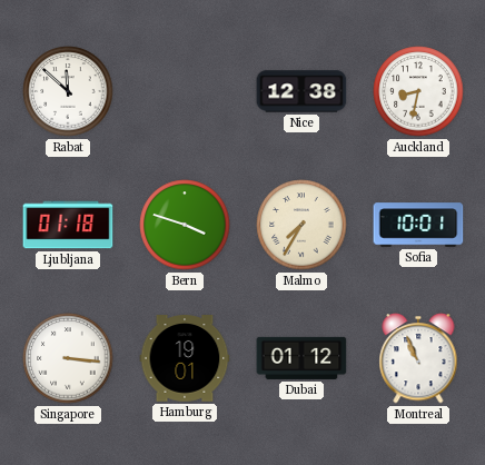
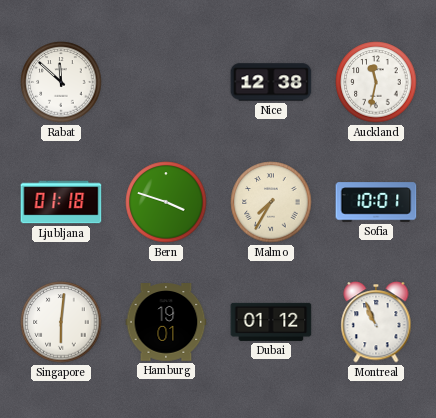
Auckland: 8:32 -> 11:32 (376, 82)
Singapore: 3:16 -> 6:01 (61, 322)
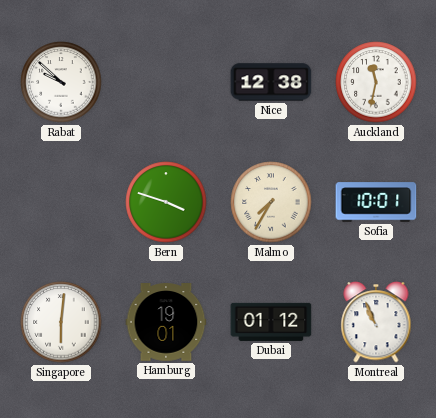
Rabat: 11:52 -> 9:52 (61, 82)
Ljubljana: 01:18 -> none (61, 202)
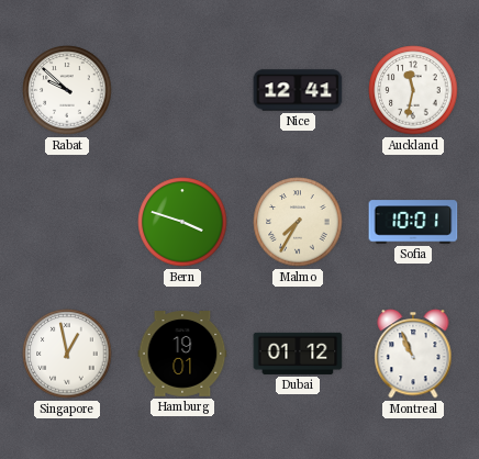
Nice: 12:38 -> 12:41 (298, 90)
Singapore: 6:01 -> 12:58 (67, 354)
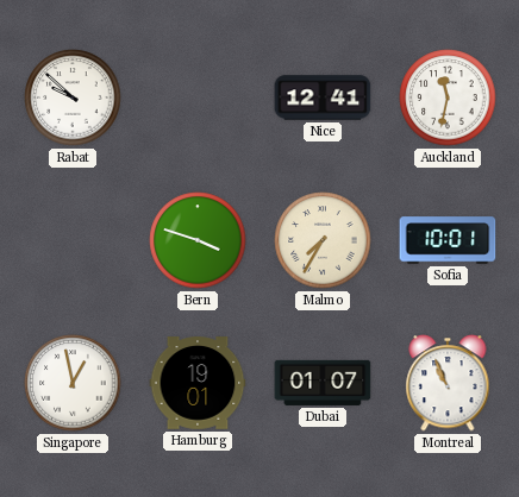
Dubai: 01:12 -> 01:07 (323, 383)
